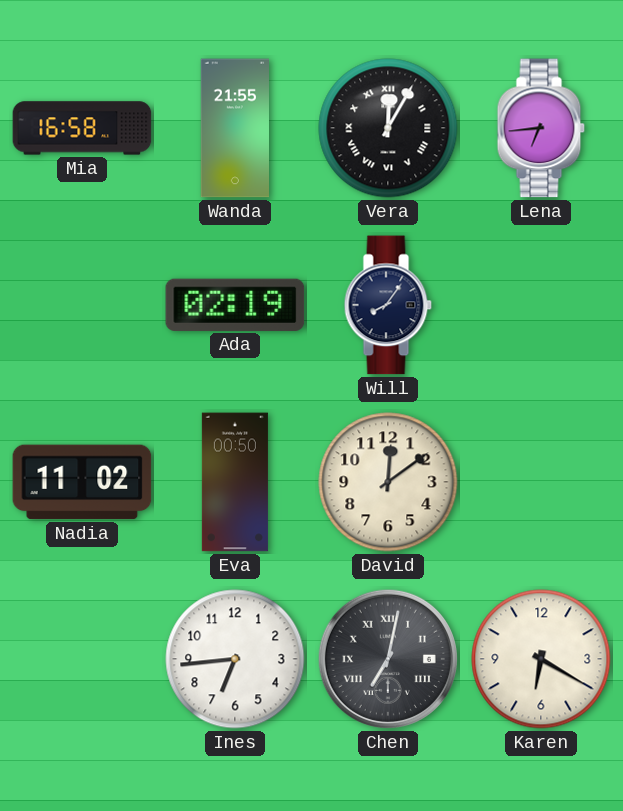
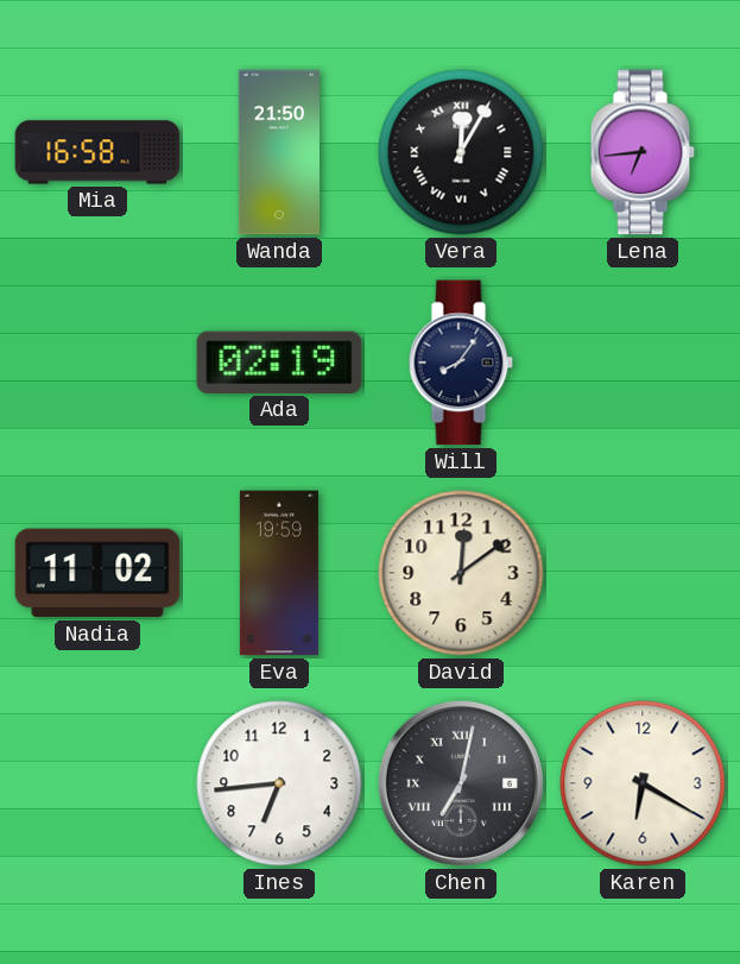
Wanda: 21:55 -> 21:50 (278, 152)
Eva: 00:50 -> 19:59 (279, 573)
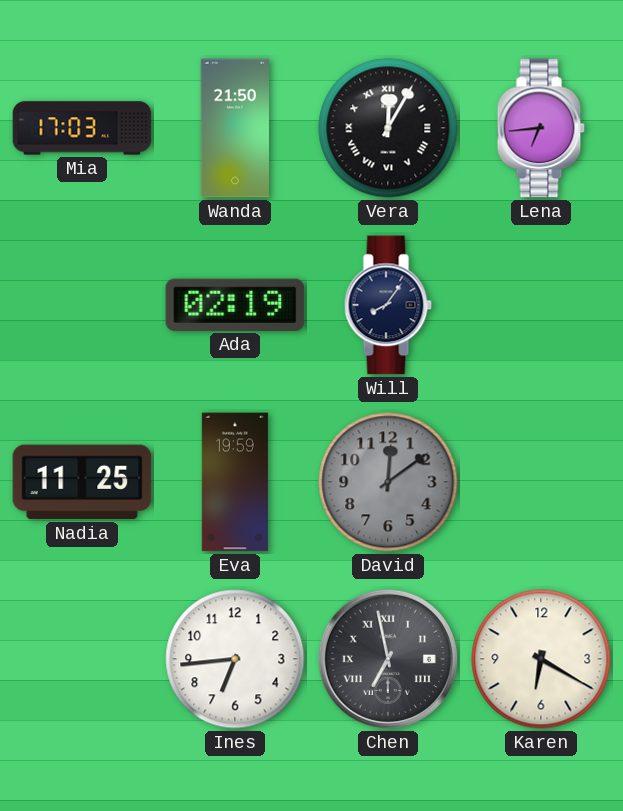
Mia: 16:58 -> 17:03 (82, 128)
Nadia: 11:02 -> 11:25 (82, 482)
David dial: cream -> grey (388, 482)
Chen: 7:02 -> 6:58 (388, 659)
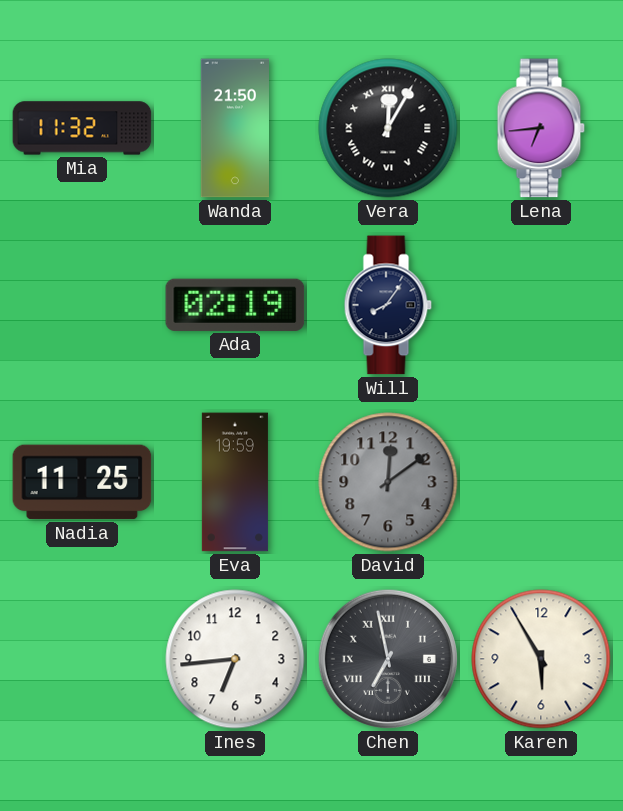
Mia: 17:03 -> 11:32 (82, 128)
Karen: 6:20 -> 5:55 (541, 659)
